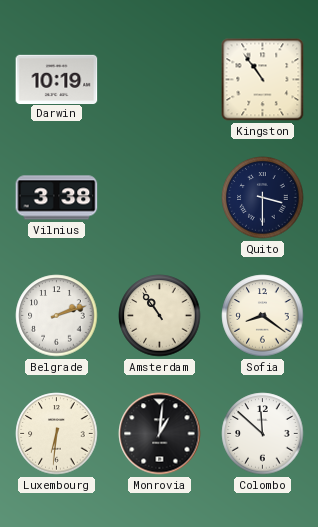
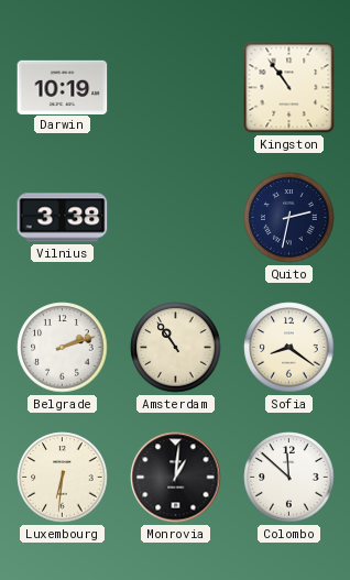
Quito: 3:30 -> 2:32 (289, 218)
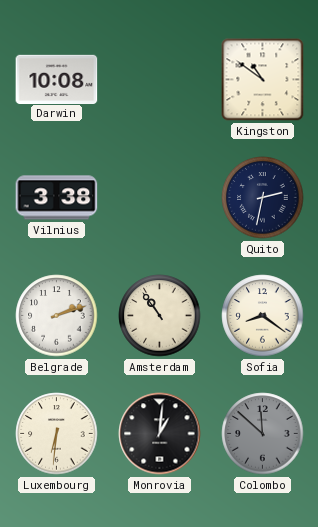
Darwin: 10:19 -> 10:08 (57, 79)
Kingston: 10:54 -> 10:51 (263, 80)
Colombo dial: white -> grey (263, 434)
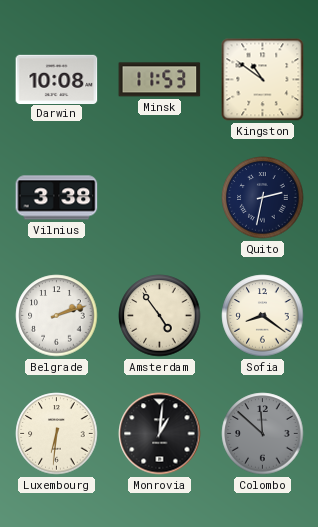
Minsk: none -> 11:53 (160, 80)
Amsterdam: 10:54 -> 4:54 (160, 316)
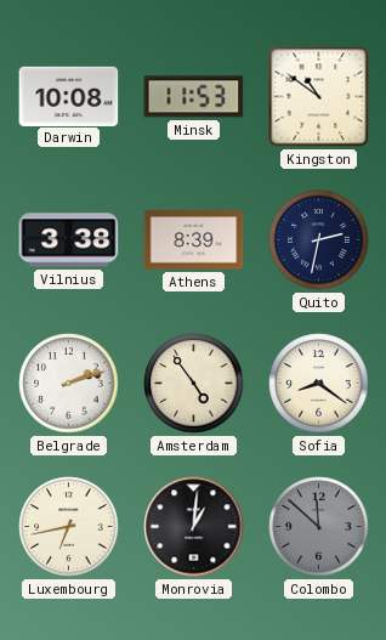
Athens: none -> 8:39 (194, 240)
Luxembourg: 6:31 -> 6:43 (69, 527)
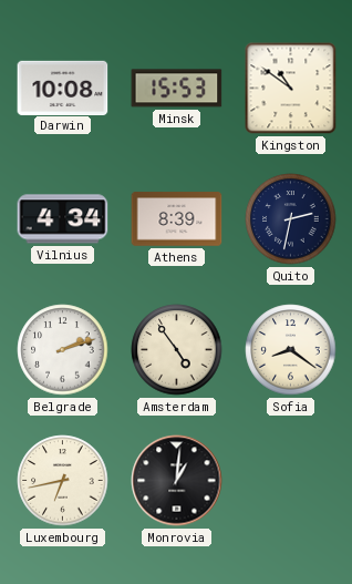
Minsk: 11:53 -> 15:53 (177, 89)
Vilnius: 3:38 -> 4:34 (63, 219)
Colombo: 11:52 -> none (319, 527)
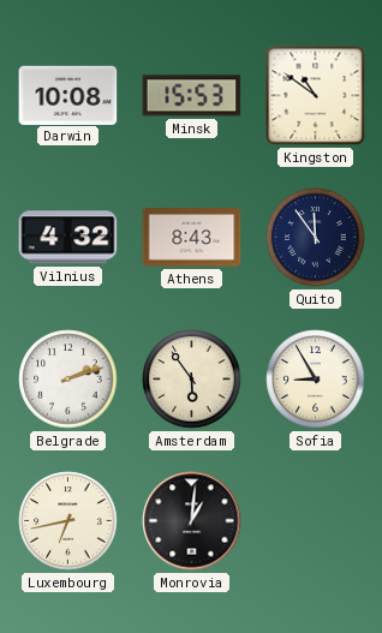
Vilnius: 4:34 -> 4:32 (68, 238)
Athens: 8:39 -> 8:43 (192, 238)
Quito: 2:32 -> 11:54 (316, 238)
Amsterdam: 4:54 -> 5:54 (192, 380)
Sofia: 8:21 -> 8:55 (316, 380)
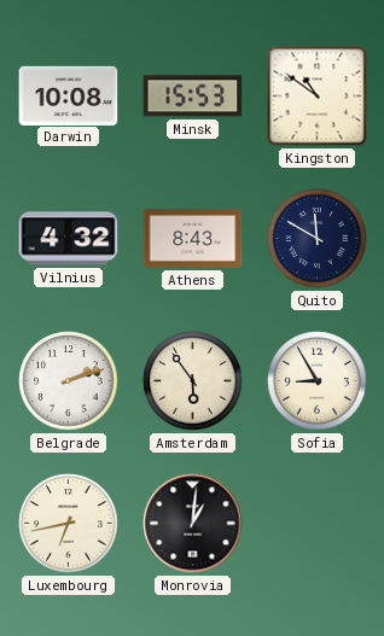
Quito: 11:54 -> 11:50 (318, 239)
